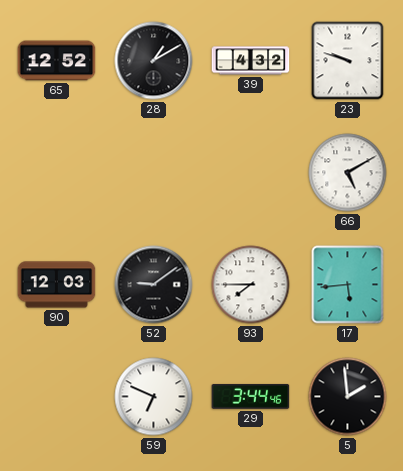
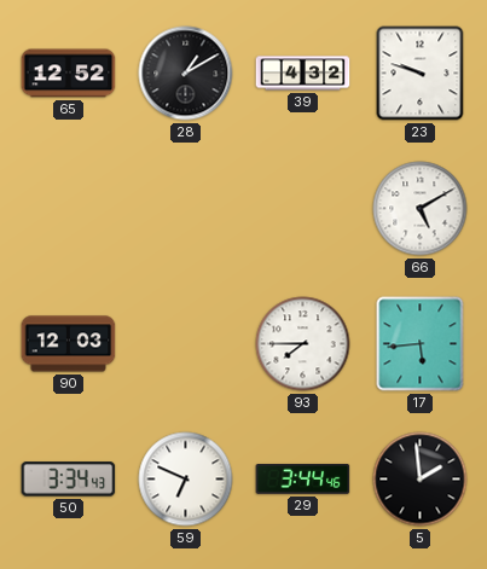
52: 9:09 -> none (154, 285)
50: none -> 3:34 (69, 480)
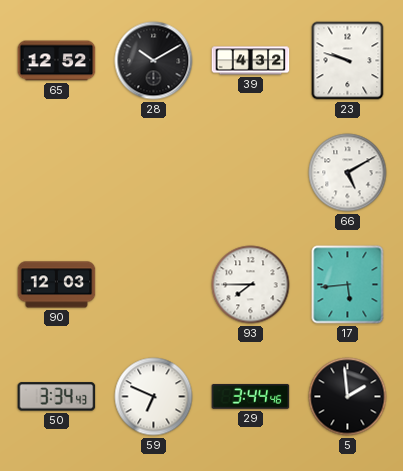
28: 1:10 -> 10:10 (154, 61)
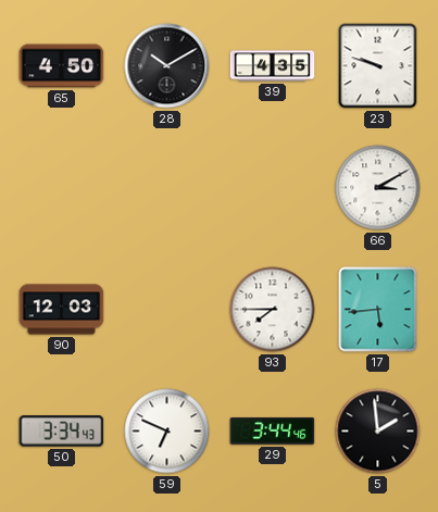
65: 12:52 -> 4:50 (62, 66)
39: 4:32 -> 4:35 (273, 66)
66: 5:10 -> 3:10 (378, 188)
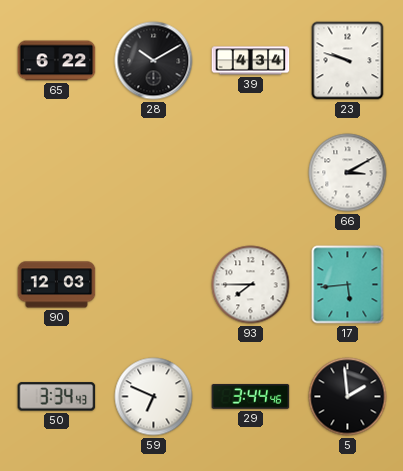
65: 4:50 -> 6:22 (57, 61)
39: 4:35 -> 4:34 (251, 61)
